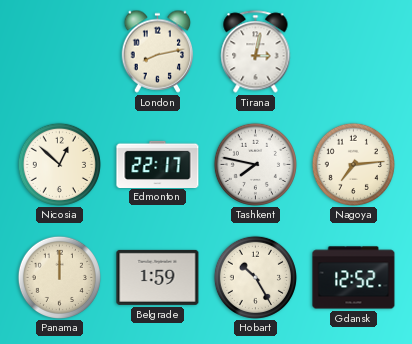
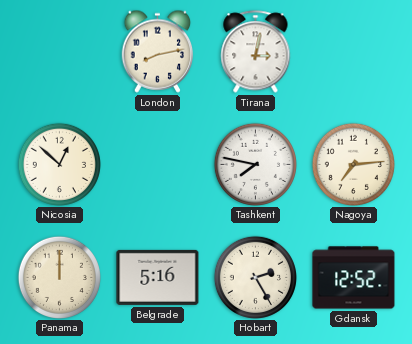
Edmonton: 22:17 -> none (158, 164)
Belgrade: 1:59 -> 5:16 (158, 277)
Hobart: 10:25 -> 2:25 (255, 277)
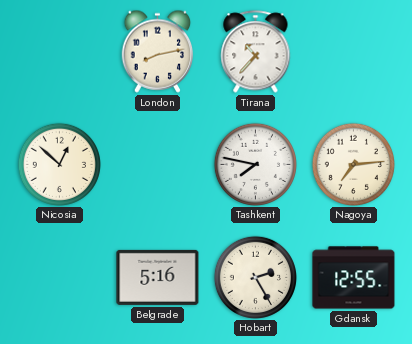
Tirana: 3:02 -> 10:37 (256, 52)
Panama: 12:00 -> none (59, 277)
Gdansk: 12:52 -> 12:55 (354, 278)
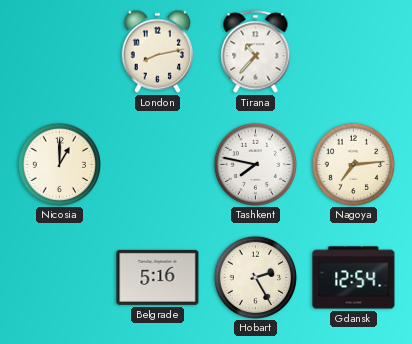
Nicosia: 12:52 -> 1:00 (59, 164)
Gdansk: 12:55 -> 12:54 (354, 278)
